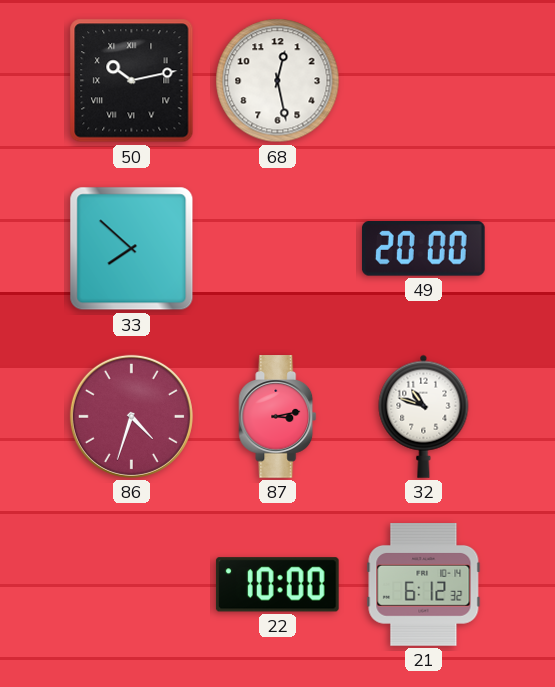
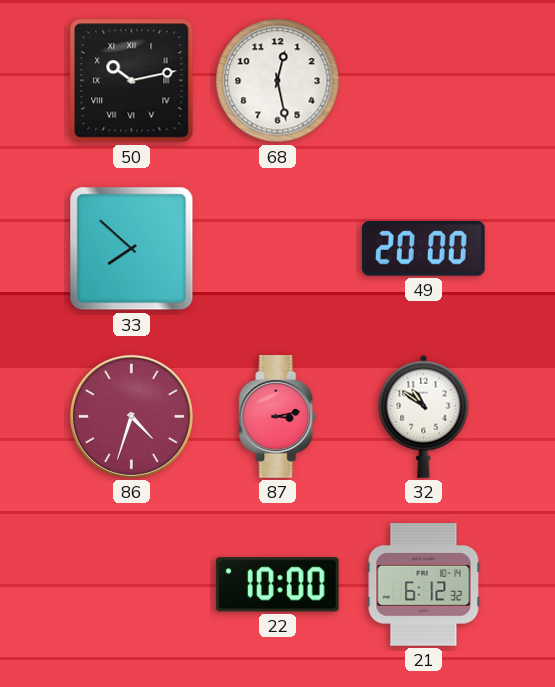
32: 10:48 -> 10:51 (424, 416)
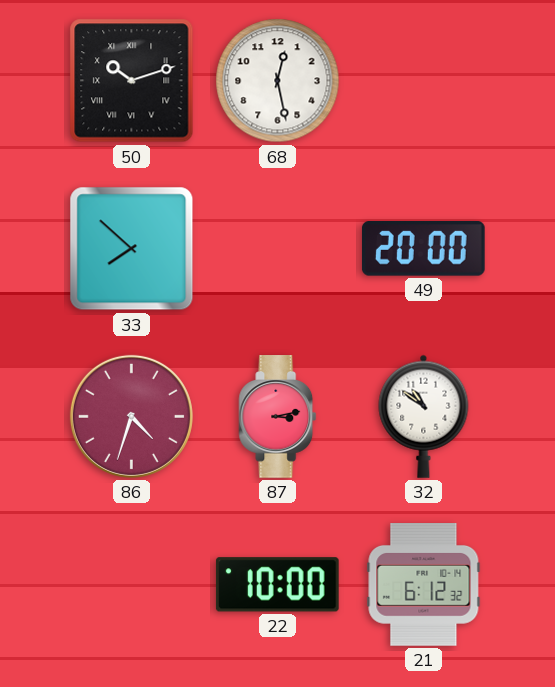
50: 10:13 -> 10:12 (132, 81)
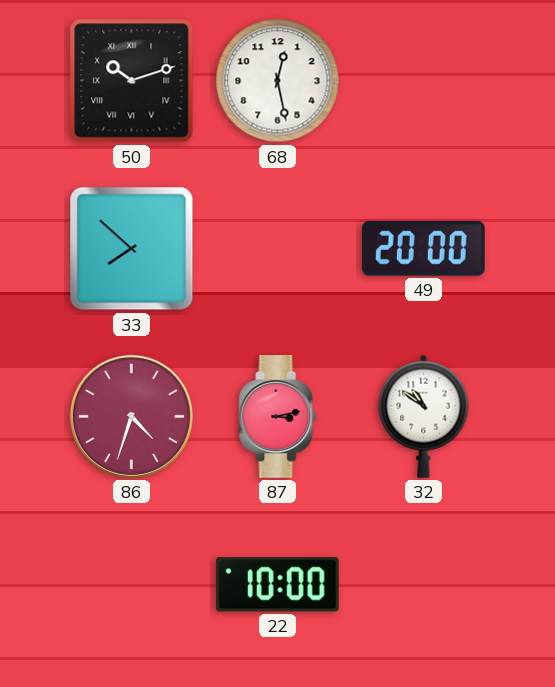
21: 6:12 -> none (424, 585)
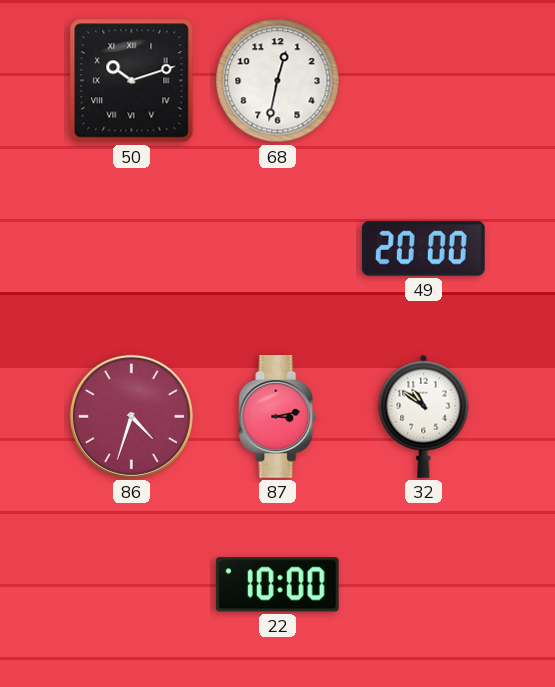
68: 12:28 -> 12:32 (278, 81)
33: 7:52 -> none (132, 249)
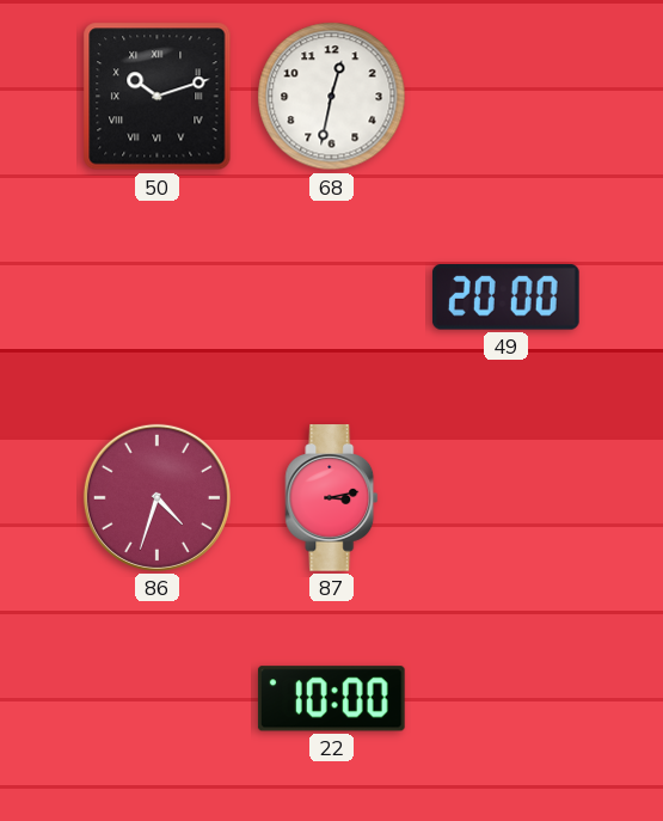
32: 10:51 -> none (424, 416)
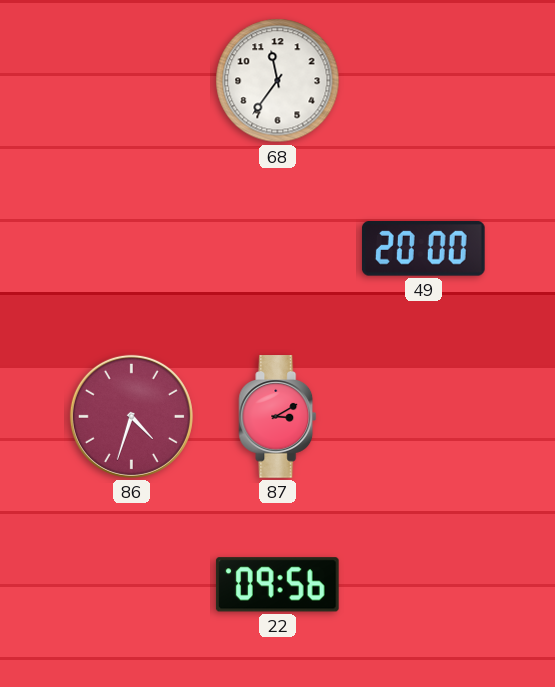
50: 10:12 -> none (158, 97)
68: 12:32 -> 11:36 (278, 81)
87: 3:13 -> 3:10 (278, 417)
22: 10:00 -> 09:56 (277, 585)
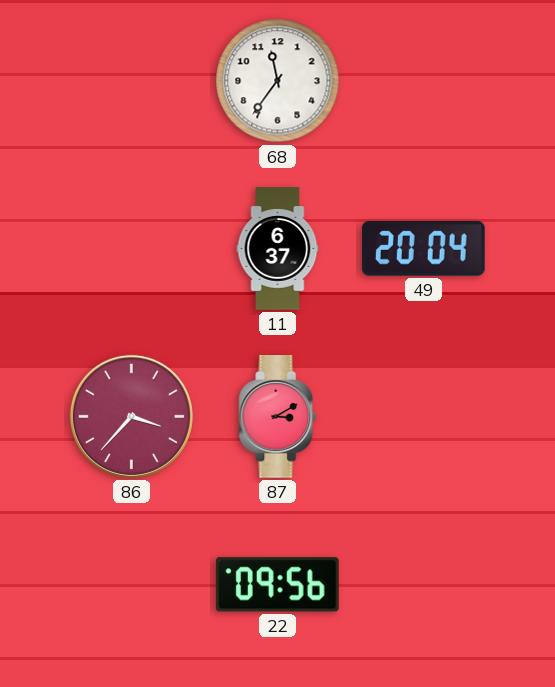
11: none -> 6:37 (278, 249)
49: 20:00 -> 20:04 (423, 249)
86: 4:33 -> 3:37 (131, 416)
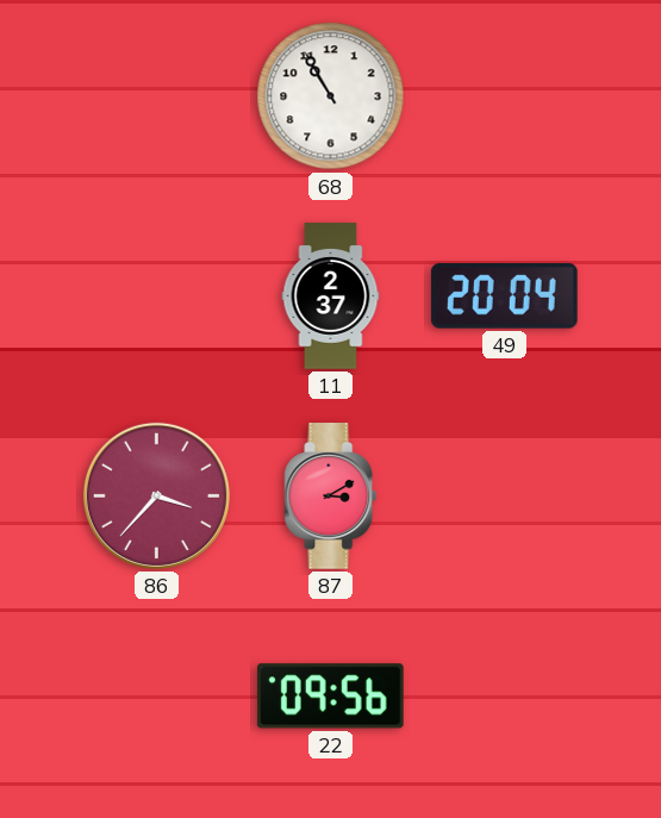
68: 11:36 -> 10:55 (331, 96)
11: 6:37 -> 2:37 (331, 296)
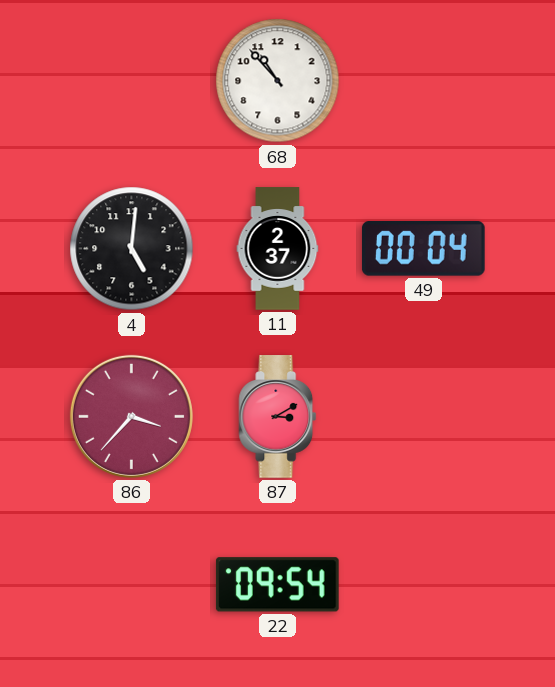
68: 10:55 -> 10:53 (278, 81)
4: none -> 5:01 (132, 249)
49: 20:04 -> 00:04 (423, 249)
22: 09:56 -> 09:54 (277, 585)
